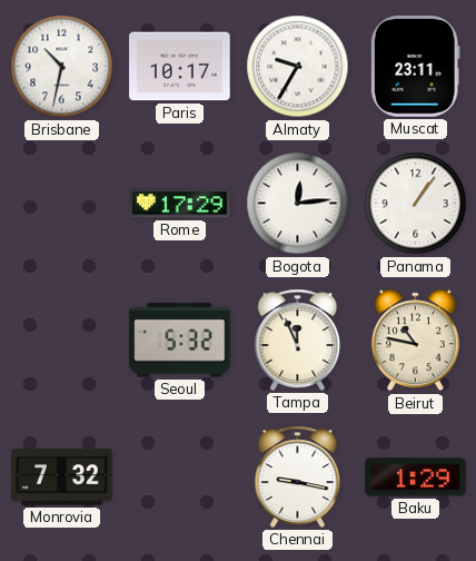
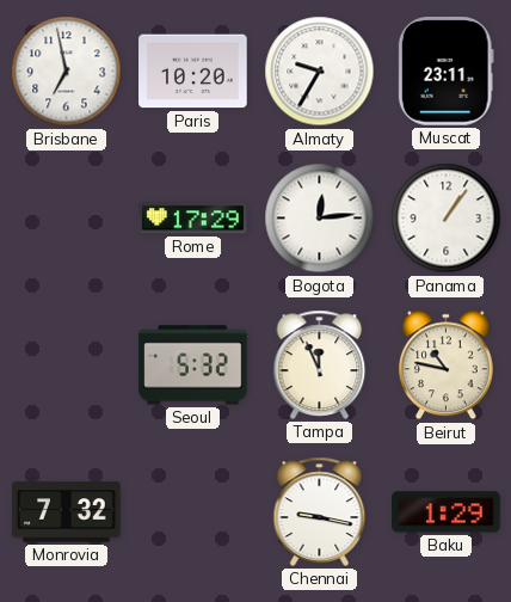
Brisbane: 10:32 -> 6:58 (67, 72)
Paris: 10:17 -> 10:20 (193, 72)
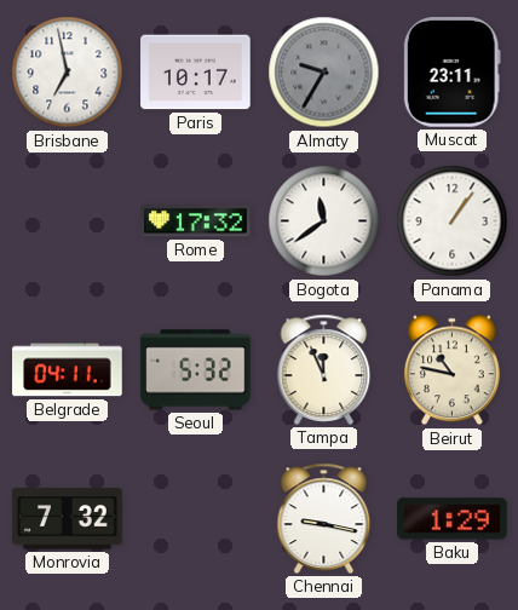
Paris: 10:20 -> 10:17 (196, 73)
Almaty dial: white -> grey (324, 73)
Rome: 17:29 -> 17:32 (196, 221)
Bogota: 12:14 -> 11:39 (324, 221)
Belgrade: none -> 04:11 (68, 370)
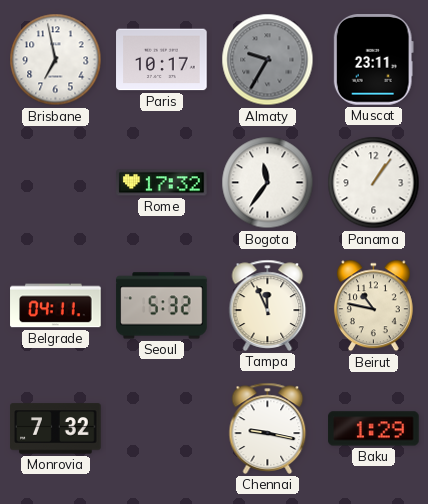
Bogota: 11:39 -> 11:36 (268, 183)
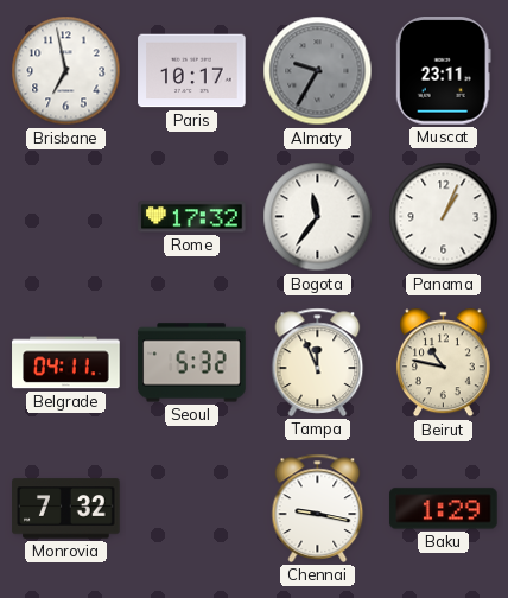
Panama: 1:06 -> 1:04 (444, 217)
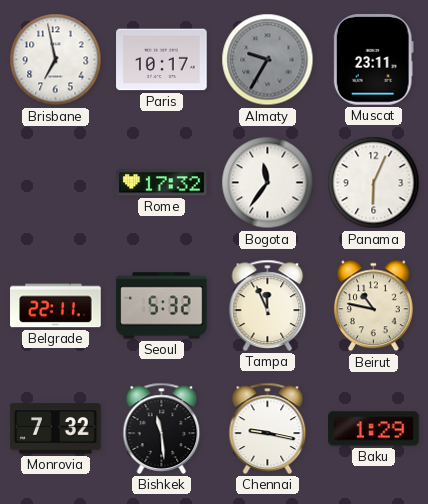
Panama: 1:04 -> 6:04 (374, 183)
Belgrade: 04:11 -> 22:11 (56, 306)
Bishkek: none -> 11:29 (162, 428)
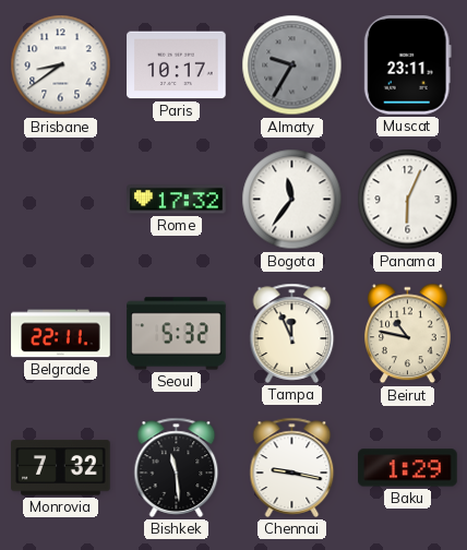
Brisbane: 6:58 -> 8:39 (61, 65)
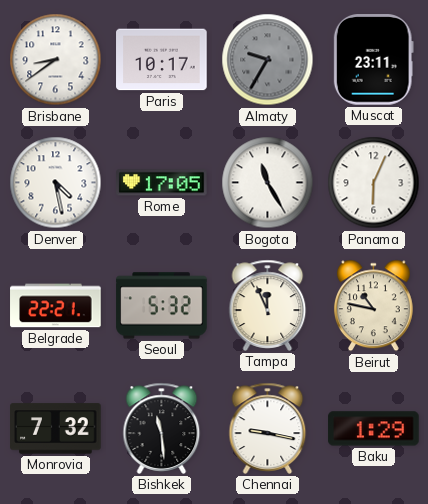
Denver: none -> 4:28 (56, 183)
Rome: 17:32 -> 17:05 (162, 183)
Bogota: 11:36 -> 11:25 (268, 183)
Belgrade: 22:11 -> 22:21 (56, 306)
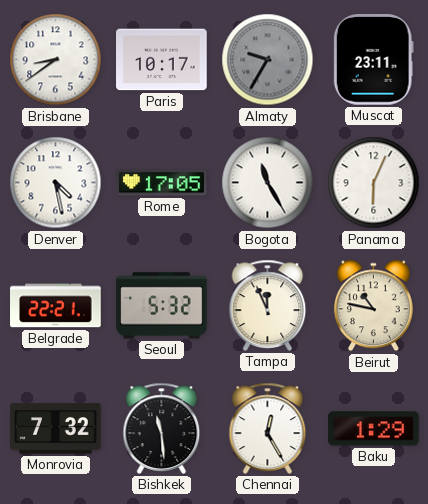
Chennai: 9:17 -> 12:25 (268, 428)
